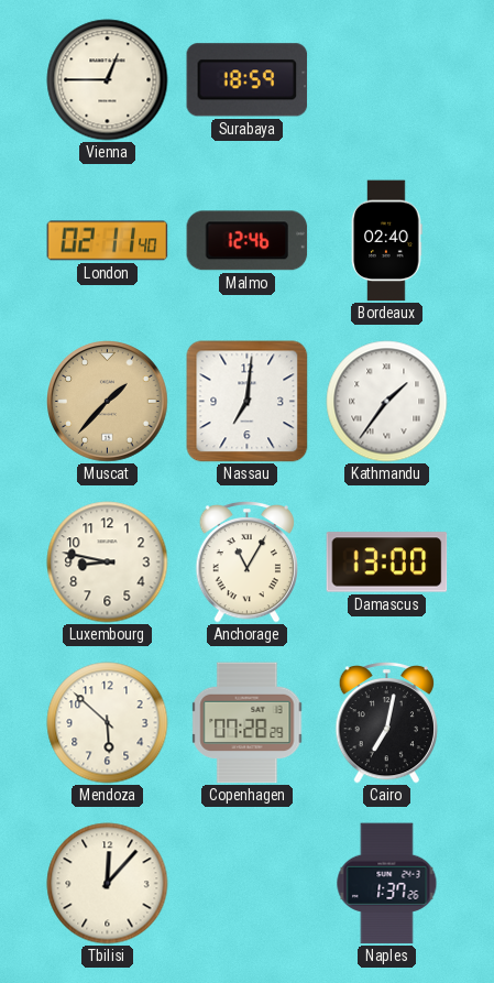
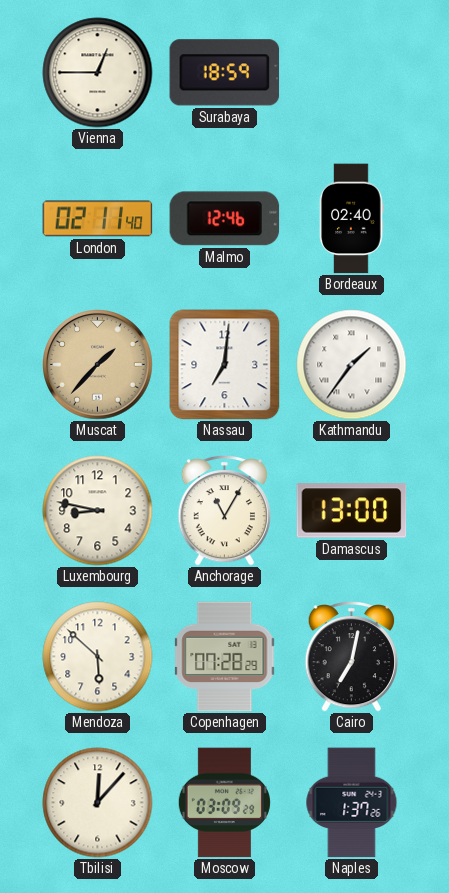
Moscow: none -> 03:09 (224, 803)
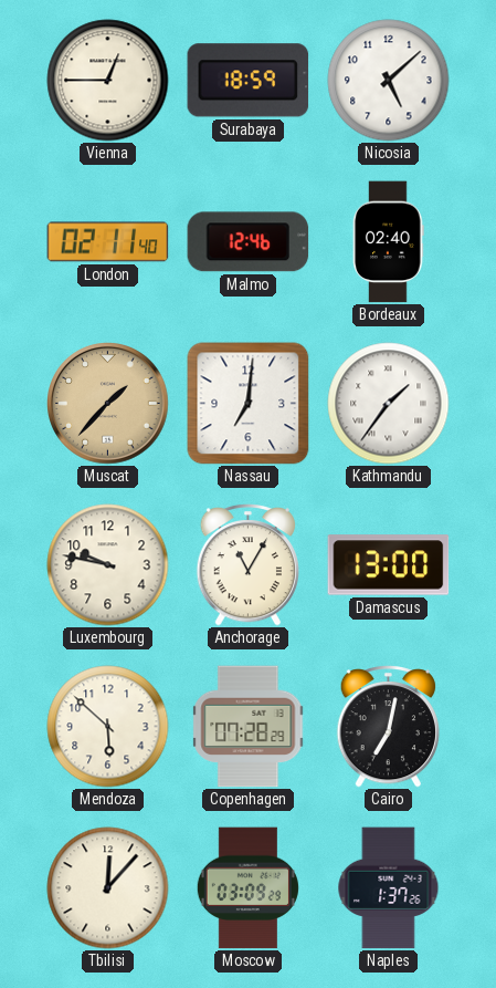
Nicosia: none -> 5:08 (389, 81)
Luxembourg: 8:47 -> 9:47 (108, 565)
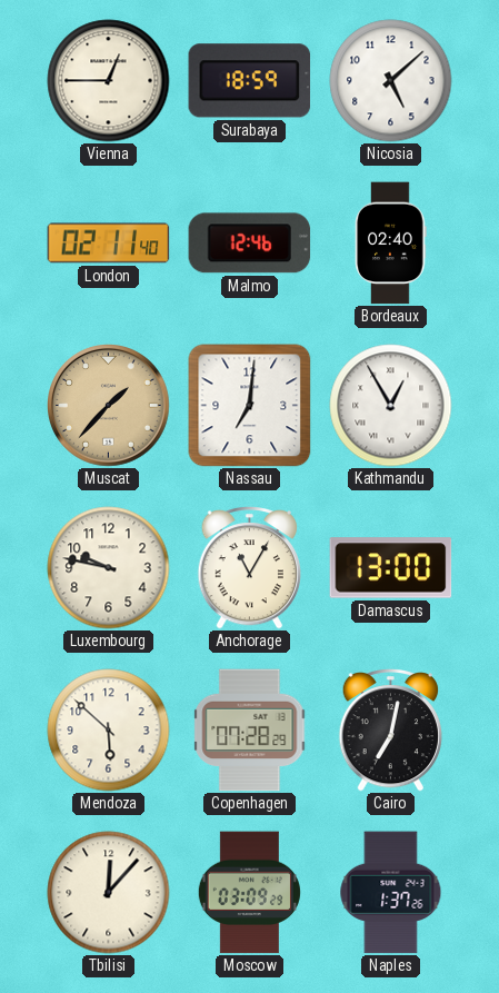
Kathmandu: 1:36 -> 12:55 (391, 406)
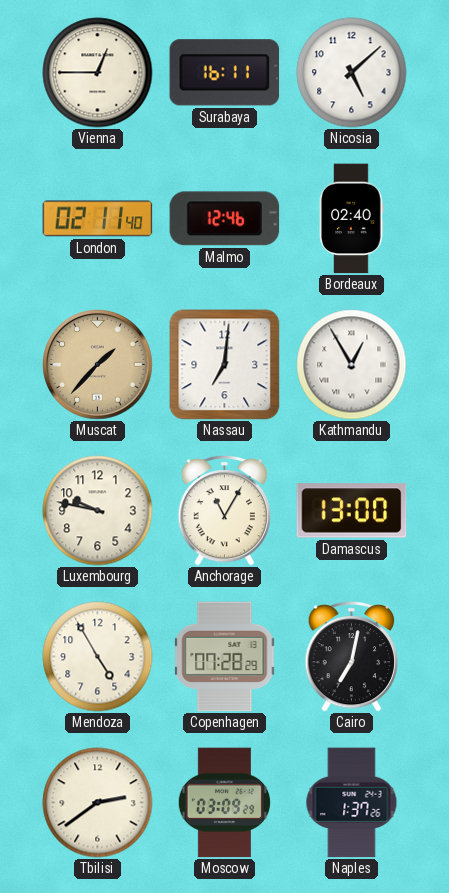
Surabaya: 18:59 -> 16:11 (225, 73)
Mendoza: 5:52 -> 4:55 (98, 657)
Tbilisi: 12:07 -> 2:39 (98, 803)
